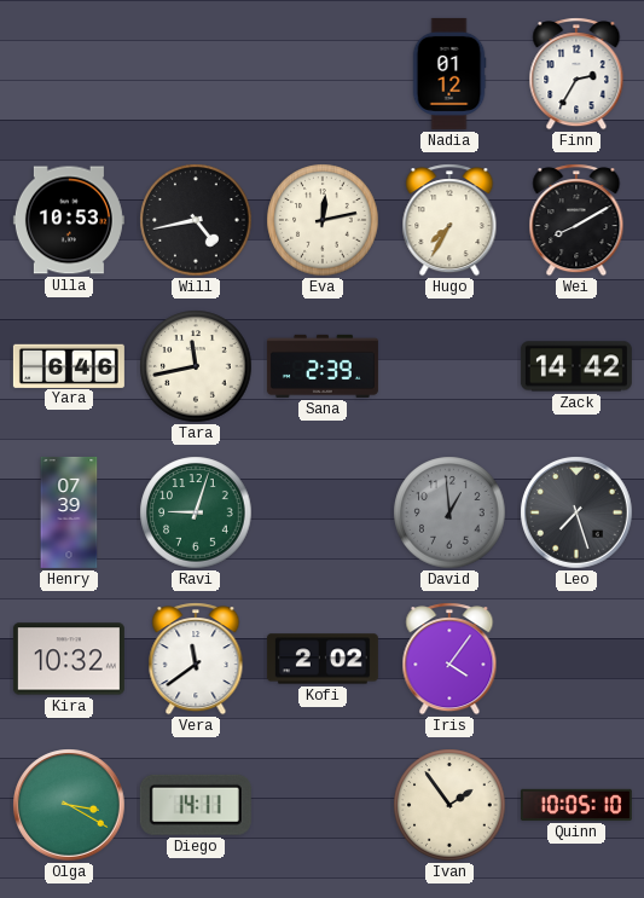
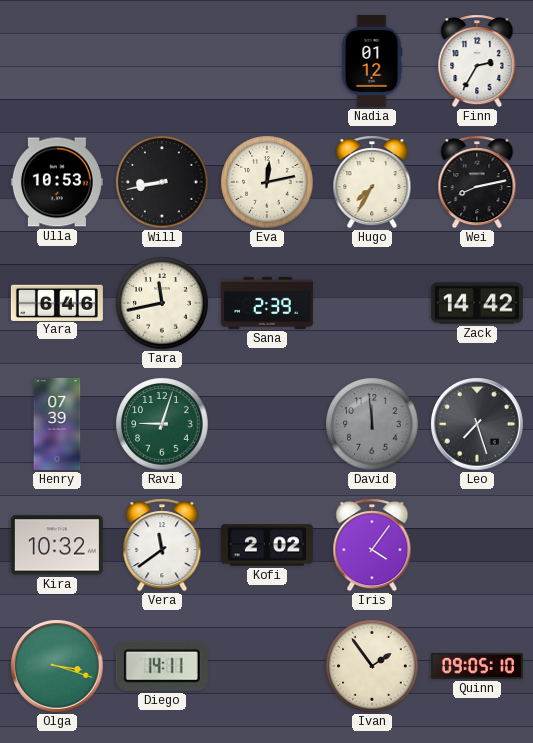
Will: 4:43 -> 8:43 (162, 182)
Wei: 8:10 -> 8:13 (477, 182)
David: 12:59 -> 11:59 (372, 424)
Olga: 3:20 -> 3:18 (57, 666)
Quinn: 10:05 -> 09:05 (477, 666)
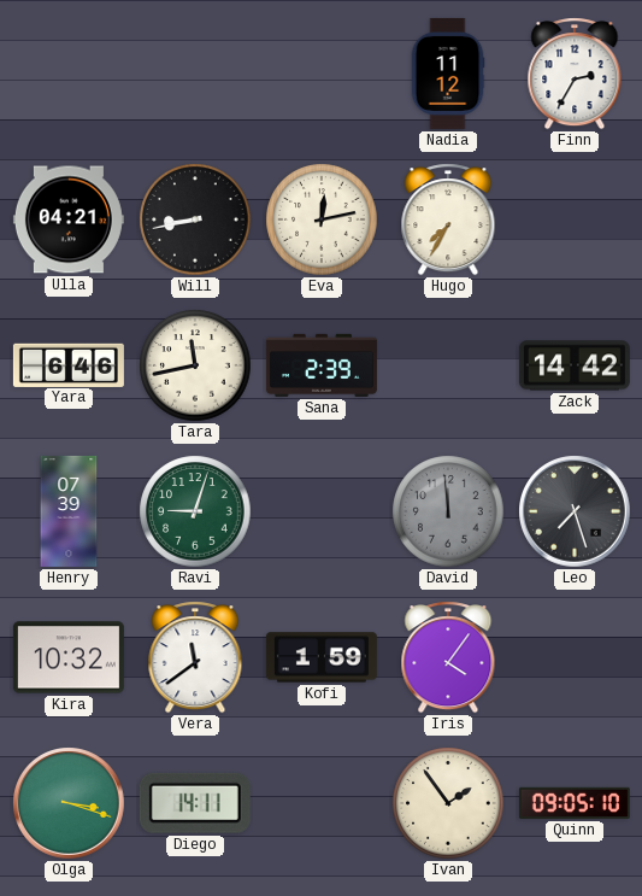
Nadia: 01:12 -> 11:12 (448, 74)
Ulla: 10:53 -> 04:21 (69, 219)
Wei: 8:13 -> none (477, 182)
Kofi: 2:02 -> 1:59 (322, 657)
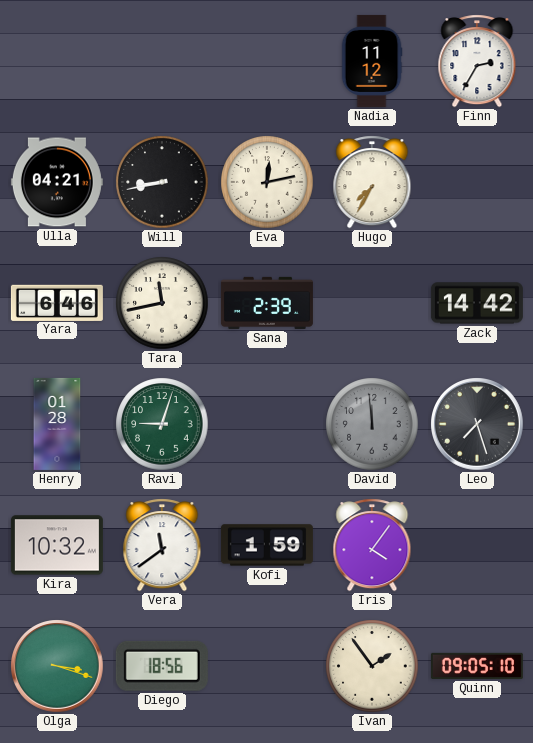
Henry: 07:39 -> 01:28 (57, 424)
Diego: 14:11 -> 18:56 (162, 666)
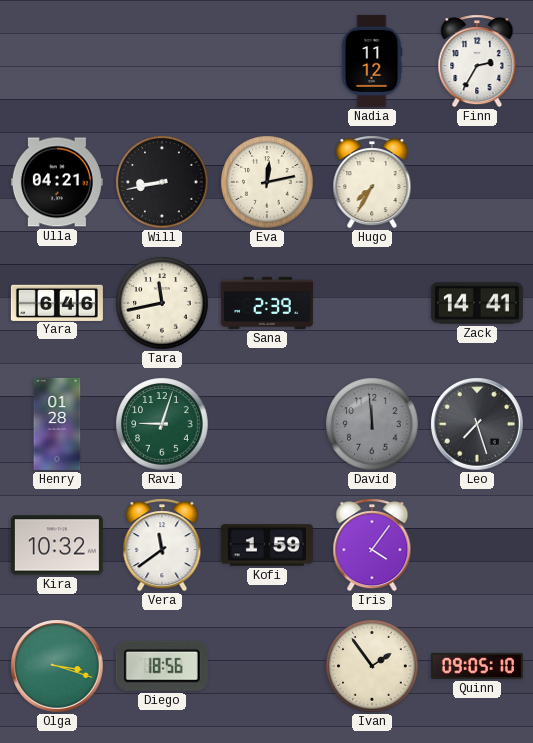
Zack: 14:42 -> 14:41 (477, 303)
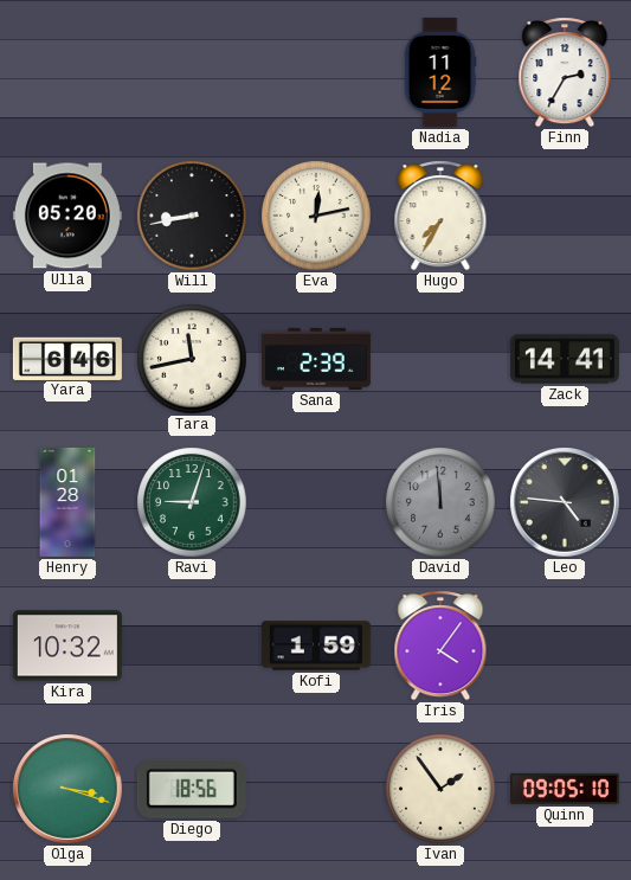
Ulla: 04:21 -> 05:20 (67, 216)
Leo: 7:27 -> 4:46 (565, 502)
Vera: 11:39 -> none (162, 545)
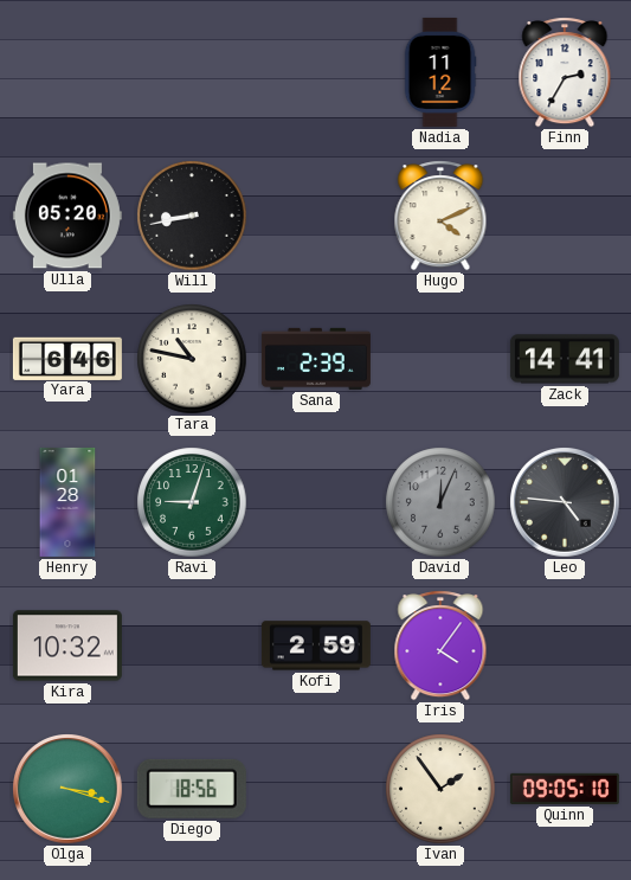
Eva: 12:13 -> none (316, 216)
Hugo: 7:35 -> 4:11 (440, 216)
Tara: 11:43 -> 10:47 (192, 359)
David: 11:59 -> 12:04 (440, 502)
Kofi: 1:59 -> 2:59 (316, 645)
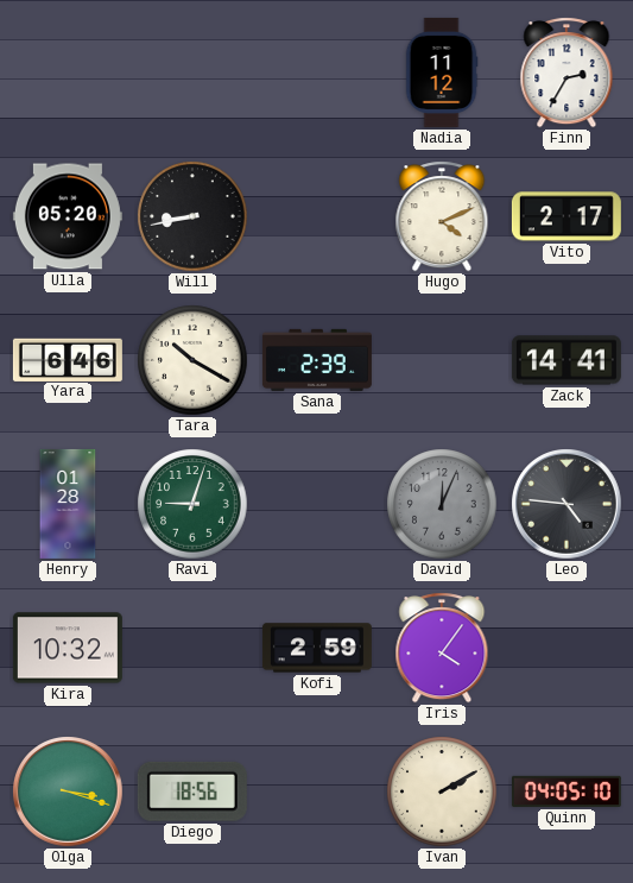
Vito: none -> 2:17 (566, 216)
Tara: 10:47 -> 10:20 (192, 360)
Ivan: 1:54 -> 2:10 (442, 791)
Quinn: 09:05 -> 04:05 (566, 791)
